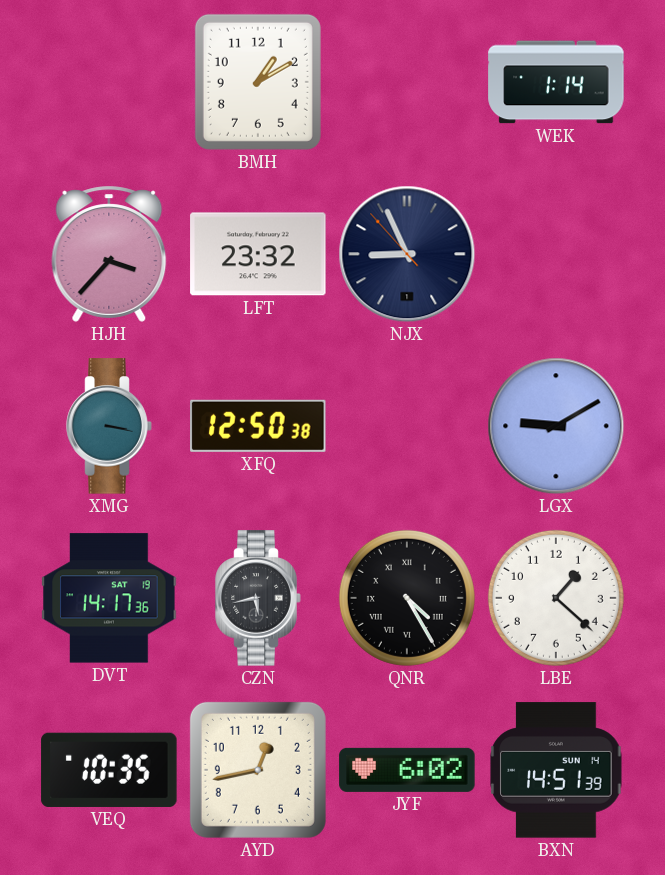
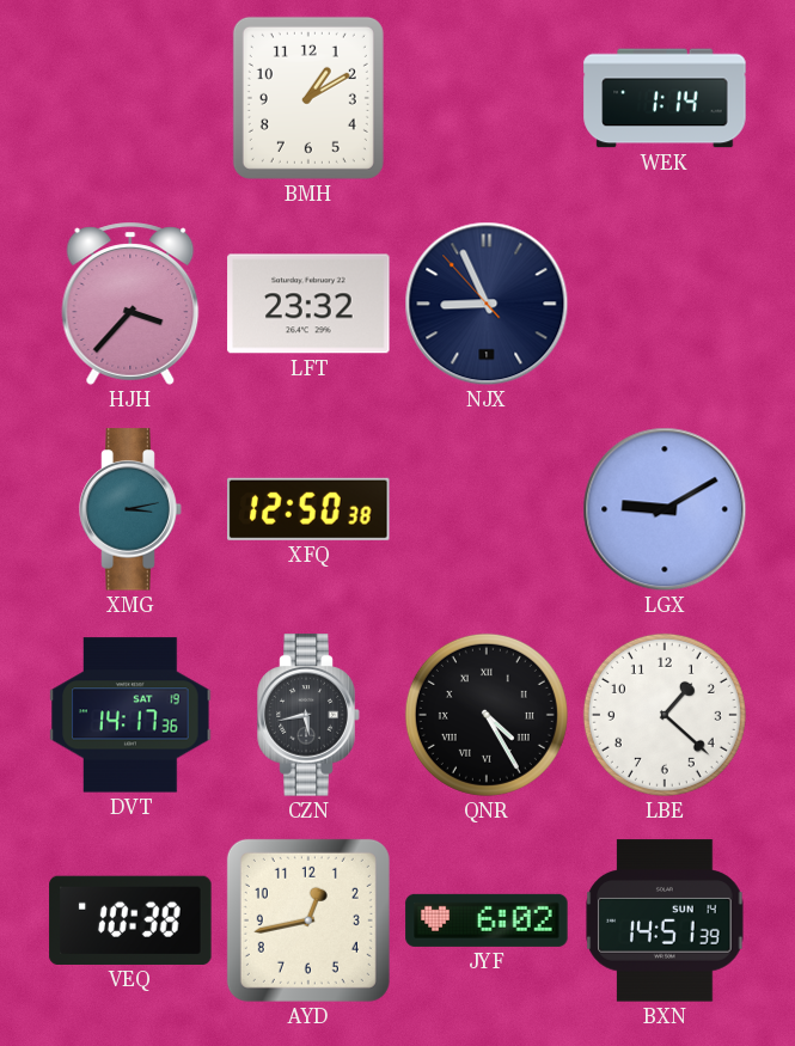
XMG: 3:17 -> 3:13 (130, 509)
VEQ: 10:35 -> 10:38 (130, 920)
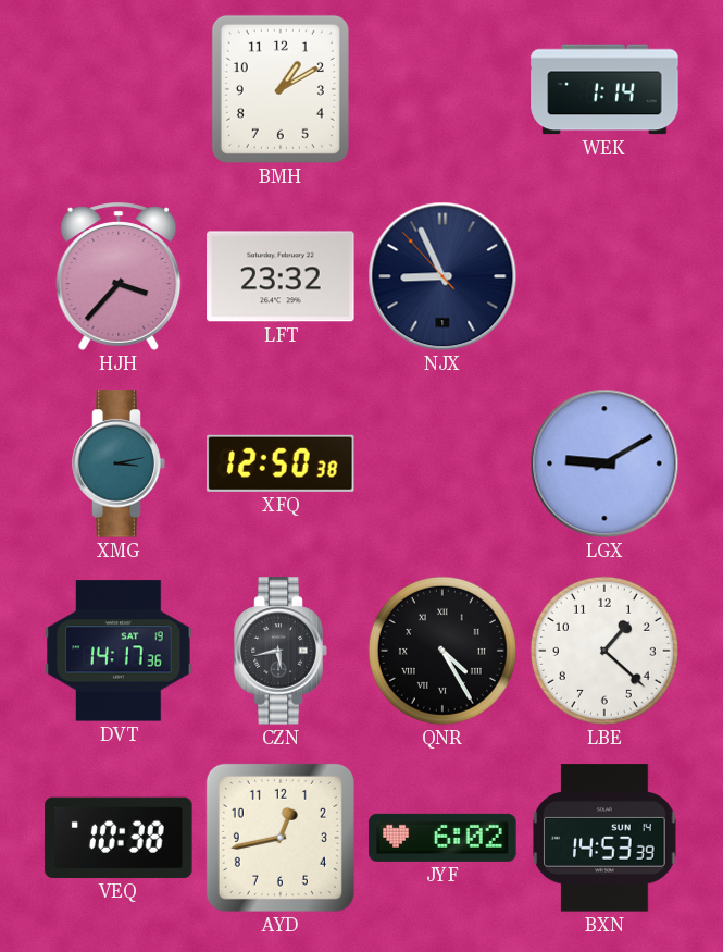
BXN: 14:51 -> 14:53 (604, 838)
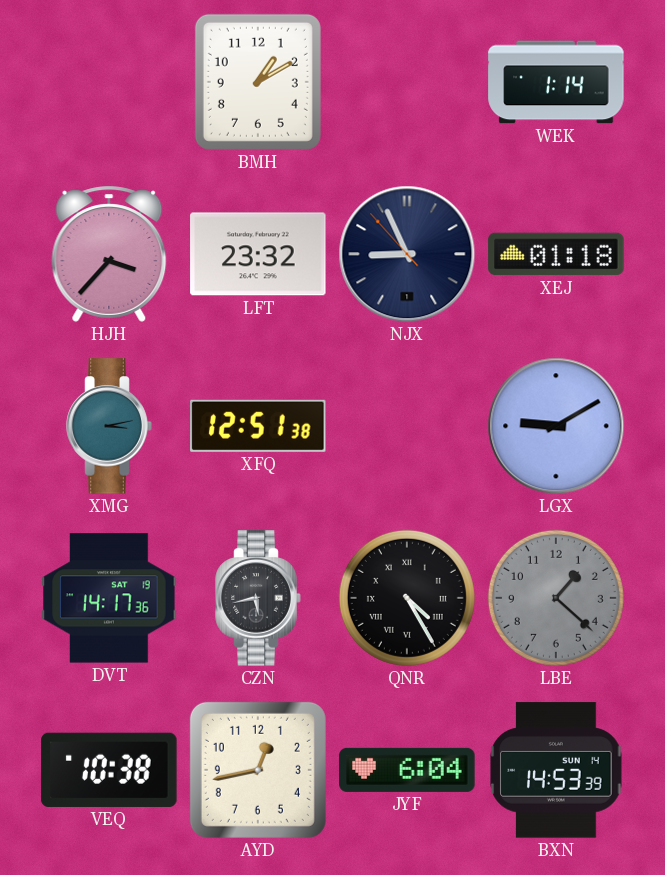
XEJ: none -> 01:18 (556, 254)
XFQ: 12:50 -> 12:51 (258, 426)
LBE dial: white -> grey (556, 598)
JYF: 6:02 -> 6:04 (407, 770)
